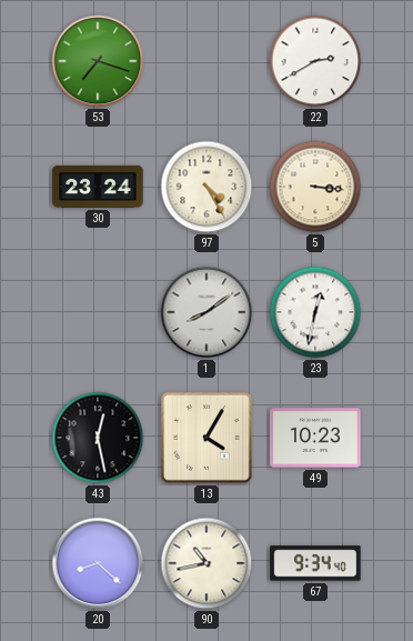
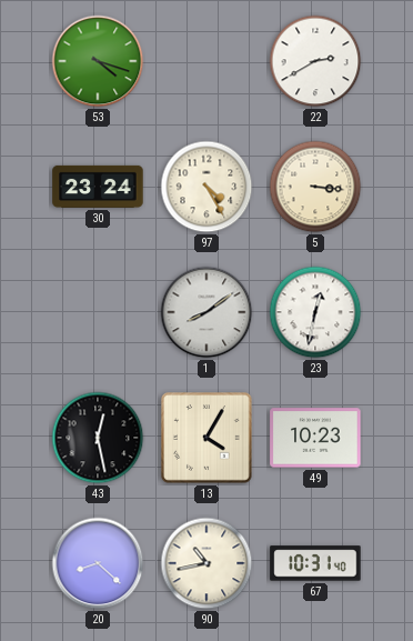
53: 7:18 -> 4:18 (98, 61)
67: 9:34 -> 10:31 (315, 563)
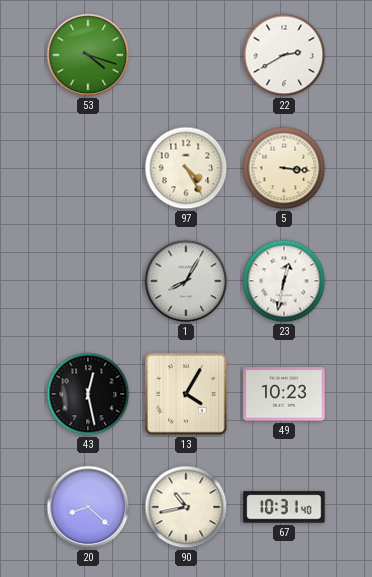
30: 23:24 -> none (98, 187)
1: 8:09 -> 8:05 (186, 281)
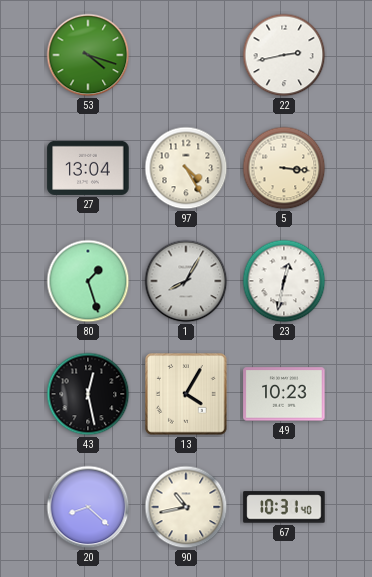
22: 2:40 -> 2:43 (284, 55)
27: none -> 13:04 (88, 168)
80: none -> 1:27 (88, 281)
